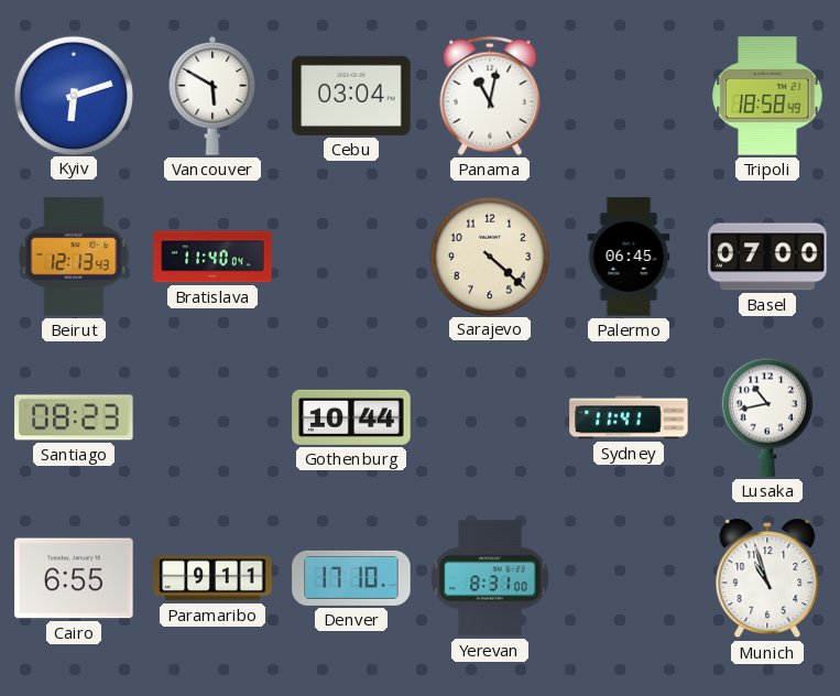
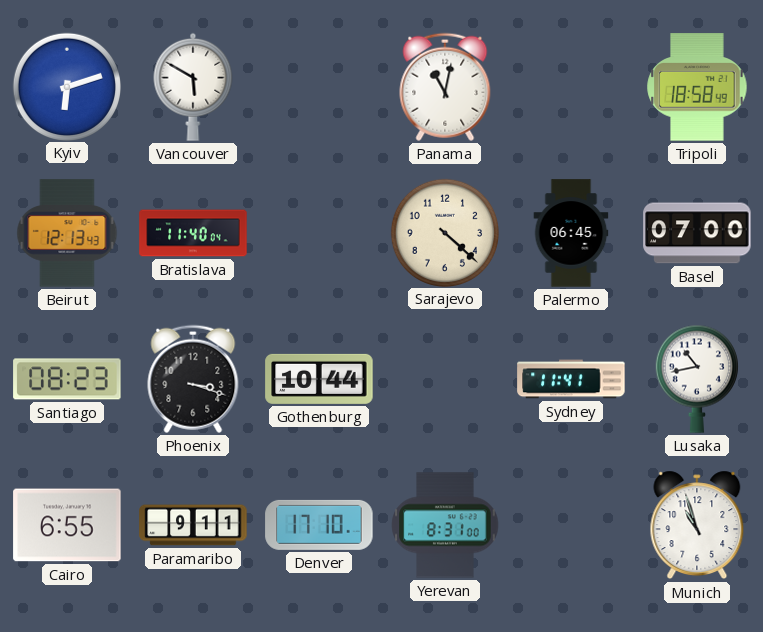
Cebu: 03:04 -> none (351, 96)
Phoenix: none -> 3:18 (193, 379)
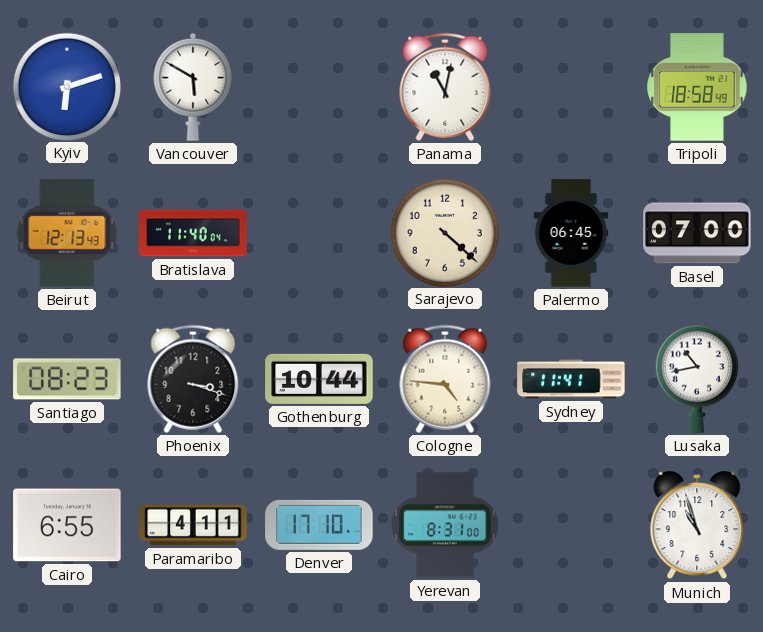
Cologne: none -> 4:46 (445, 379)
Paramaribo: 9:11 -> 4:11 (193, 525)
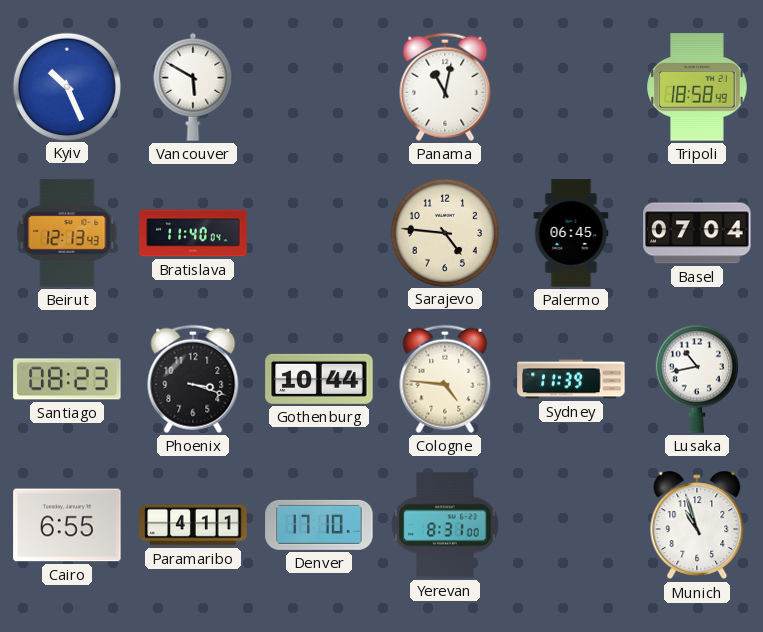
Kyiv: 6:12 -> 10:26 (66, 86)
Sarajevo: 4:22 -> 4:46 (444, 232)
Basel: 07:00 -> 07:04 (697, 233)
Sydney: 11:41 -> 11:39 (571, 379)
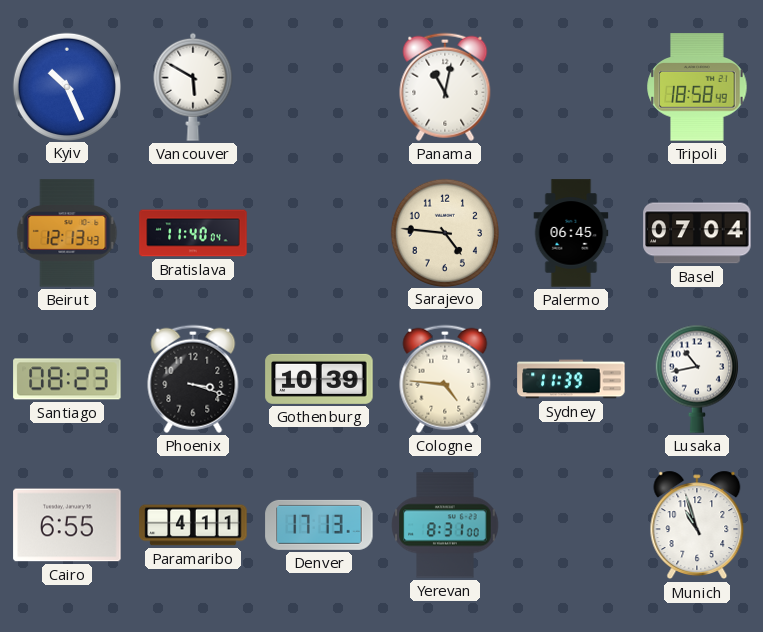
Gothenburg: 10:44 -> 10:39 (319, 379)
Denver: 17:10 -> 17:13 (319, 525)
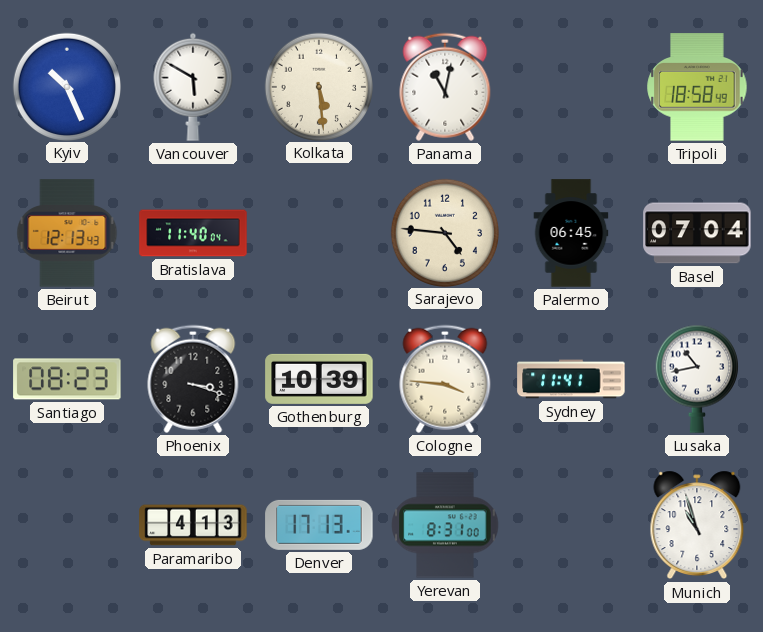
Kolkata: none -> 5:29 (318, 86)
Cologne: 4:46 -> 3:46 (445, 379)
Sydney: 11:39 -> 11:41 (571, 379)
Cairo: 6:55 -> none (67, 525)
Paramaribo: 4:11 -> 4:13 (193, 525)
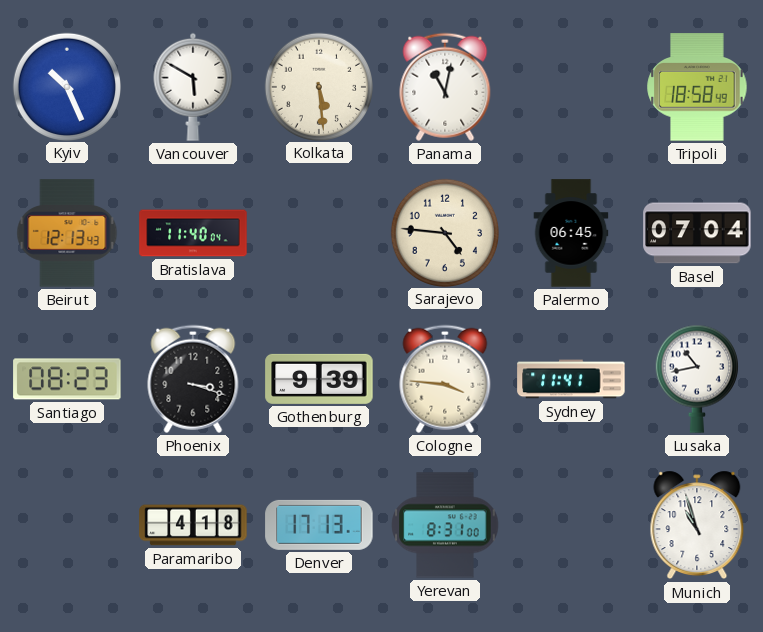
Gothenburg: 10:39 -> 9:39 (319, 379)
Paramaribo: 4:13 -> 4:18 (193, 525)
